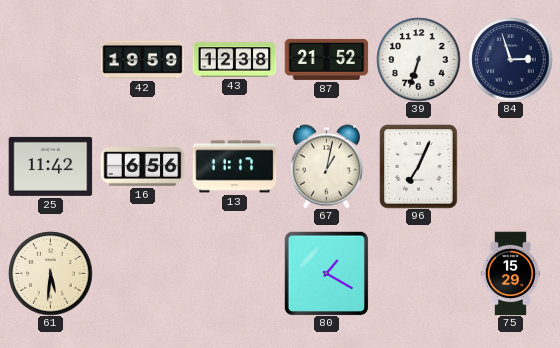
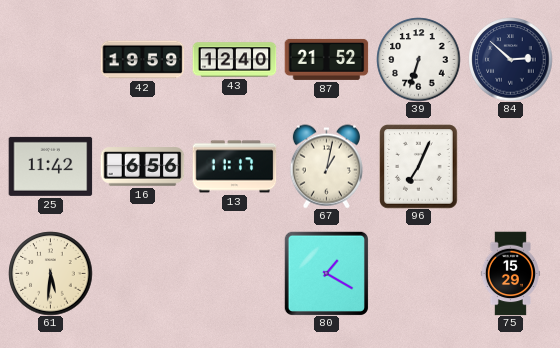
43: 12:38 -> 12:40 (234, 60)
84: 2:57 -> 2:52 (510, 59)
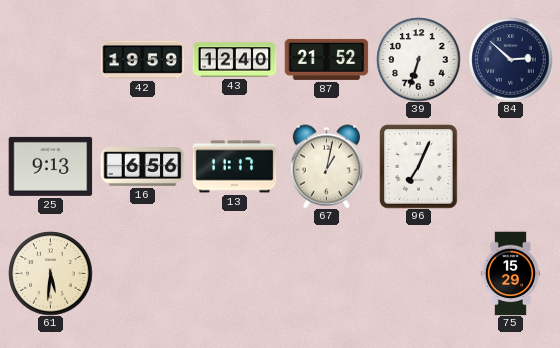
25: 11:42 -> 9:13 (50, 166)
80: 1:20 -> none (326, 273)
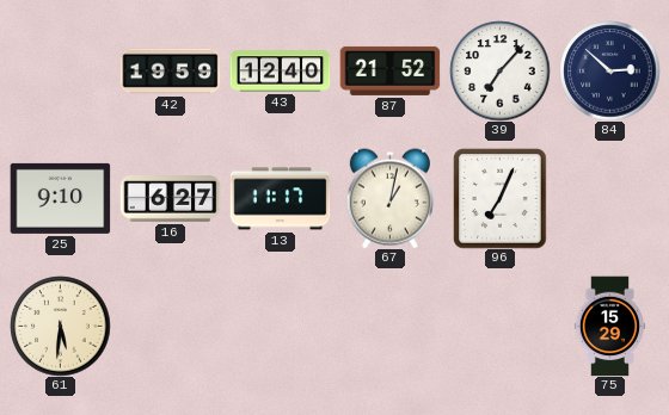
39: 6:33 -> 7:07 (499, 70)
25: 9:13 -> 9:10 (60, 198)
16: 6:56 -> 6:27 (170, 199)
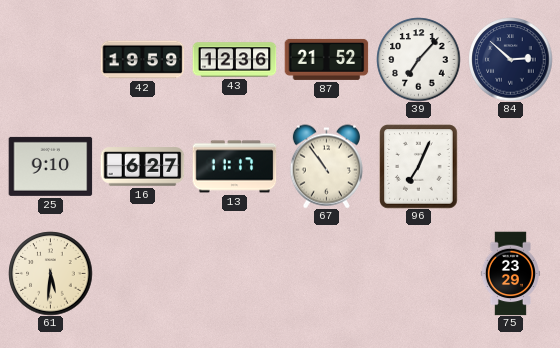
43: 12:40 -> 12:36 (234, 60)
67: 1:02 -> 10:54 (326, 166)
75: 15:29 -> 23:29 (510, 273)
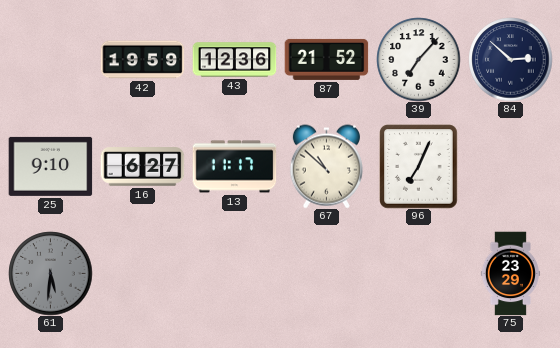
67: 10:54 -> 10:52 (326, 166)
61 dial: cream -> grey (50, 273)
